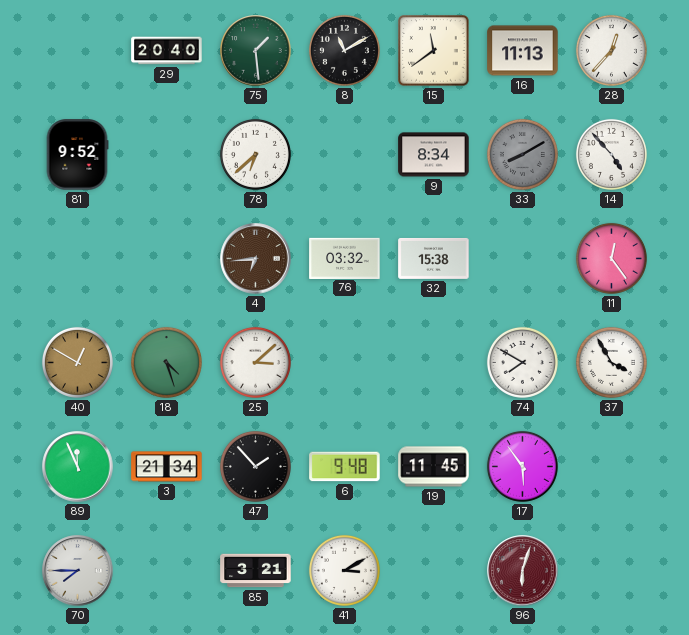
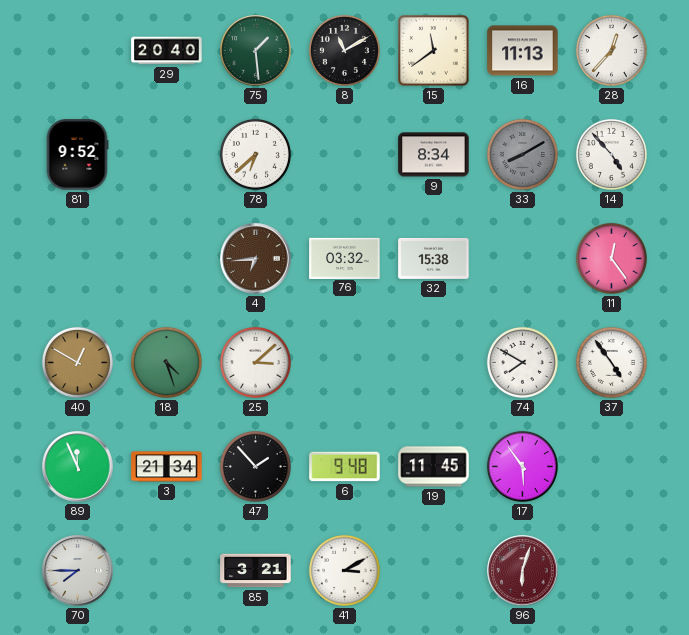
37: 3:55 -> 4:54 (611, 362)
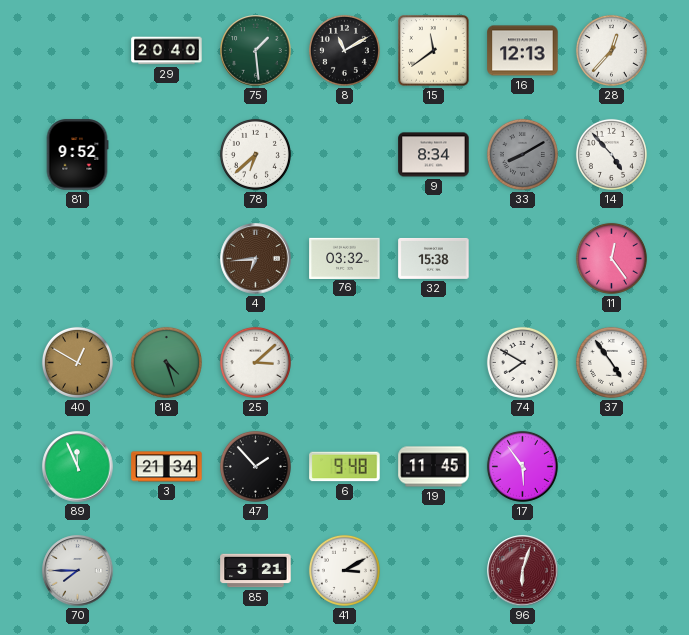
16: 11:13 -> 12:13 (523, 51)
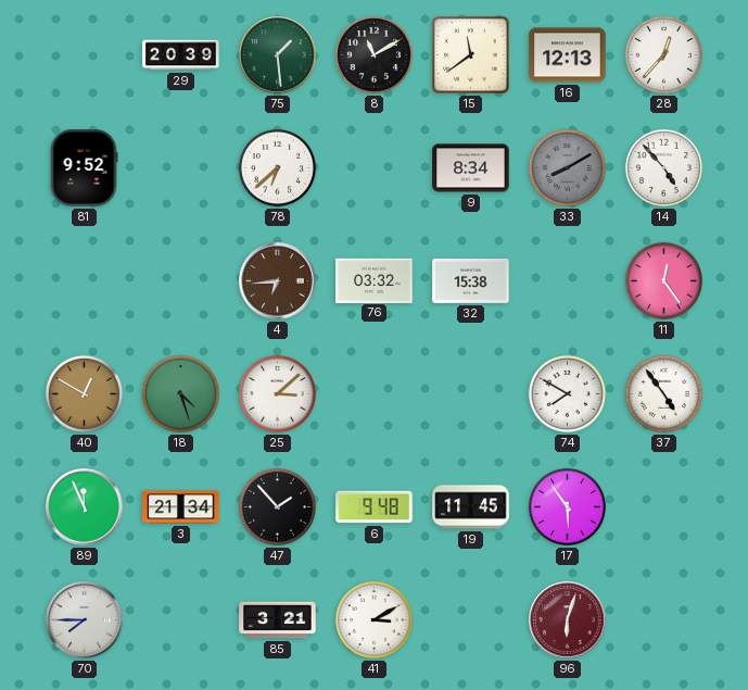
29: 20:40 -> 20:39 (181, 55)
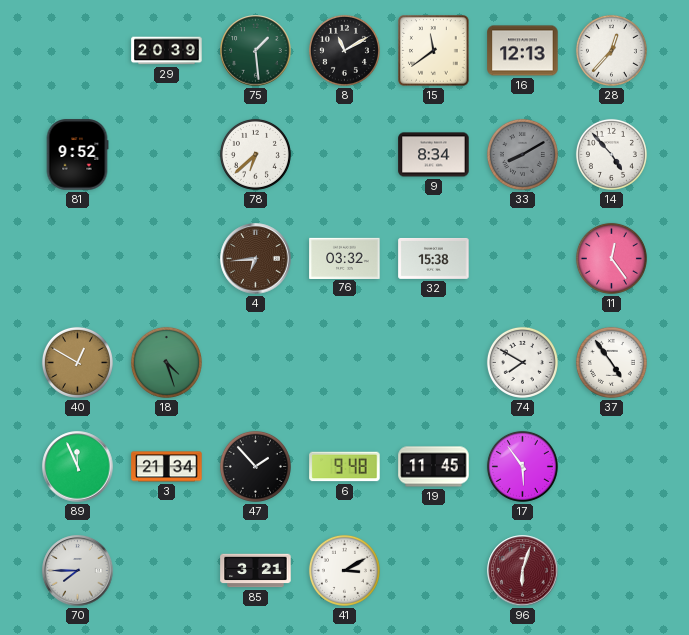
25: 3:08 -> none (277, 393)
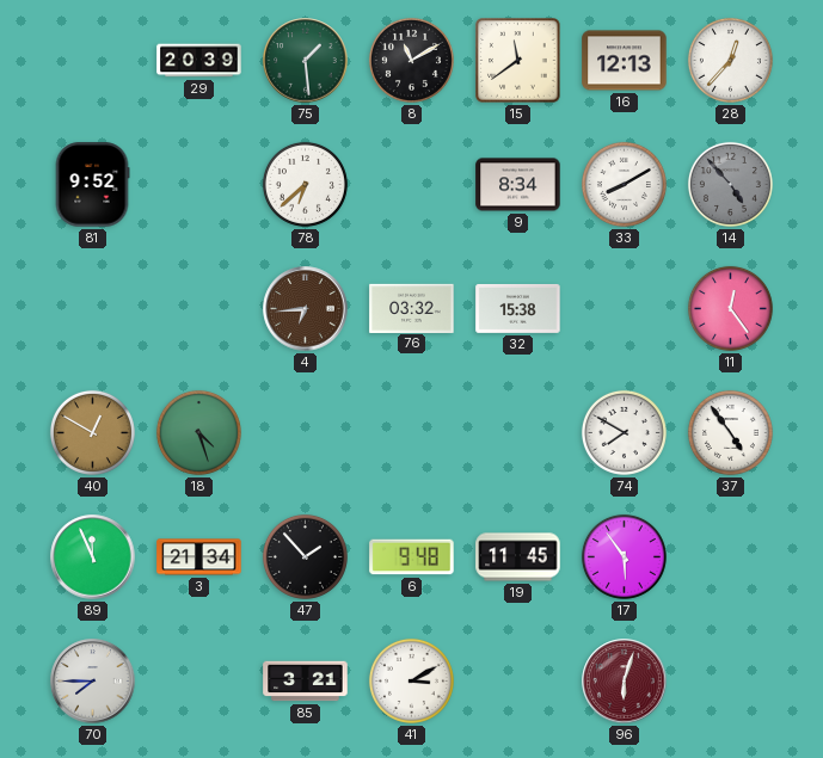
33 dial: grey -> white (624, 184)
14 dial: white -> grey (730, 184)
